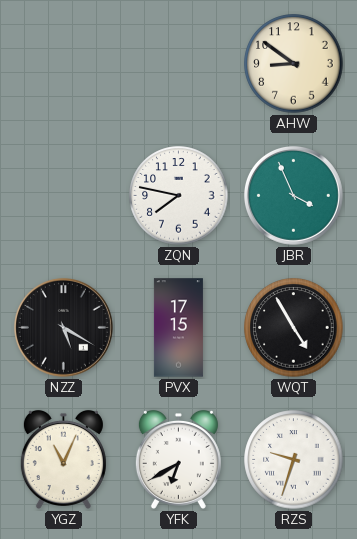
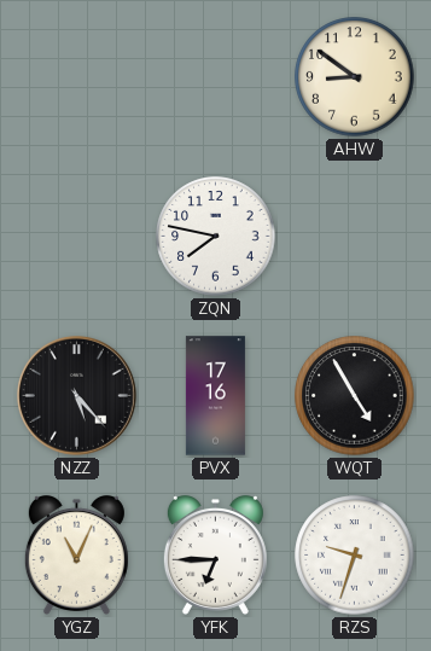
JBR: 3:56 -> none (293, 195)
NZZ: 5:20 -> 5:23 (76, 395)
PVX: 17:15 -> 17:16 (215, 396)
YFK: 6:40 -> 6:45 (215, 554)
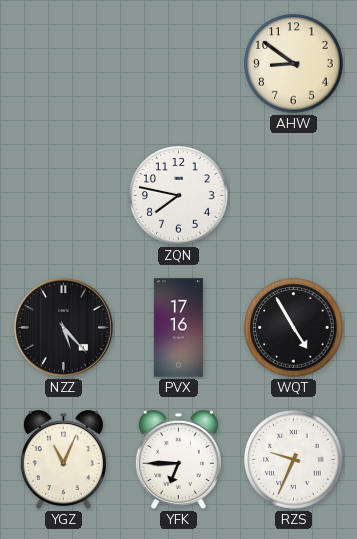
RZS: 9:33 -> 9:34 (294, 460)
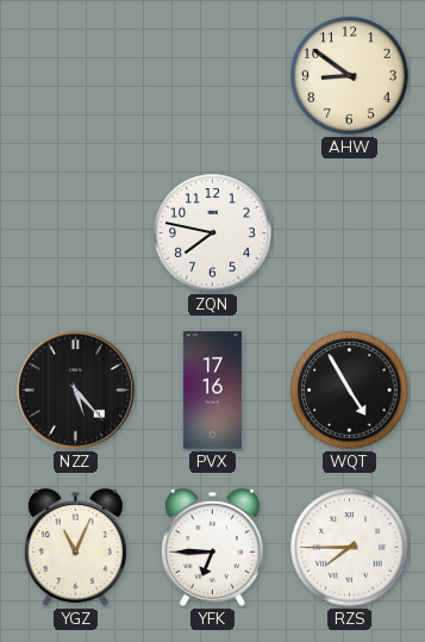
RZS: 9:34 -> 7:45 (350, 548)
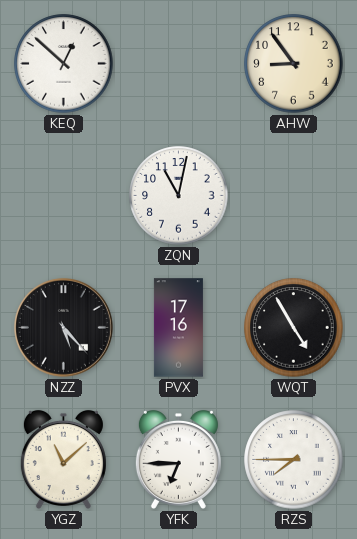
KEQ: none -> 12:52 (64, 64)
AHW: 8:51 -> 8:54 (294, 64)
ZQN: 7:47 -> 11:02 (179, 196)
YGZ: 11:04 -> 11:08 (63, 459)
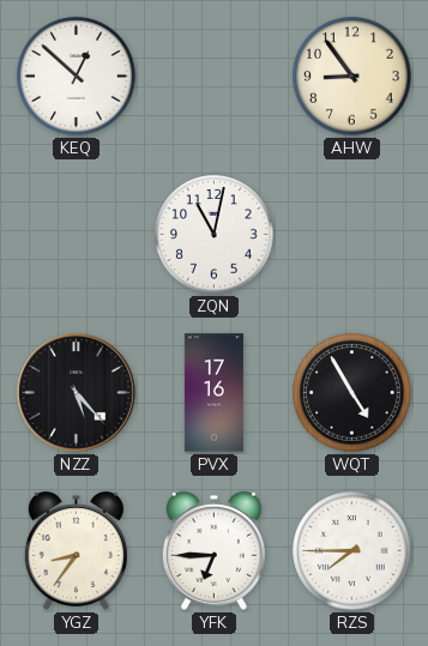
YGZ: 11:08 -> 8:36 (76, 550)
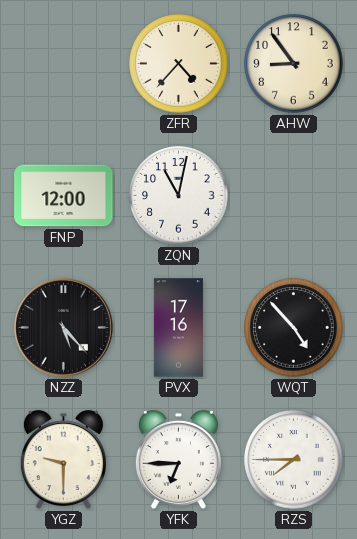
KEQ: 12:52 -> none (77, 77)
ZFR: none -> 4:37 (179, 64)
FNP: none -> 12:00 (64, 196)
WQT: 4:55 -> 4:53 (294, 328)
YGZ: 8:36 -> 9:30 (63, 459)
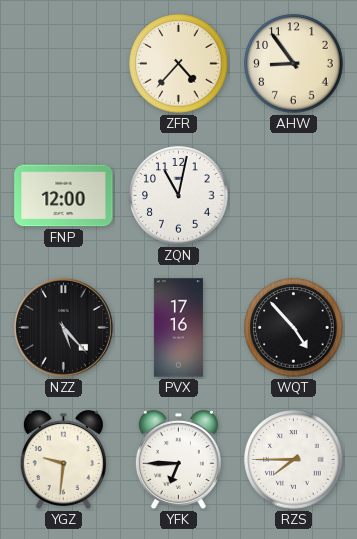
YGZ: 9:30 -> 9:31 (63, 459)
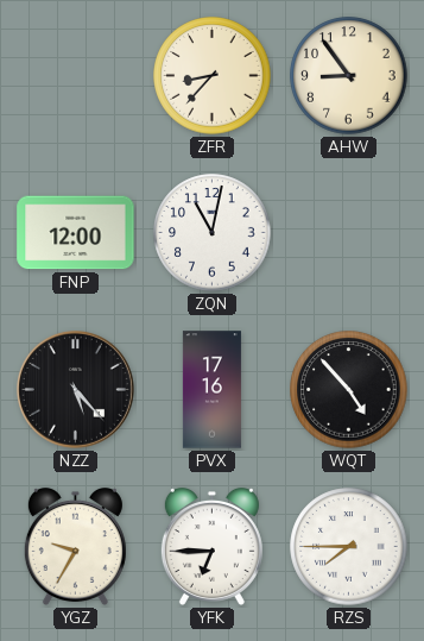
ZFR: 4:37 -> 8:37 (213, 76)
YGZ: 9:31 -> 9:35 (75, 546)
